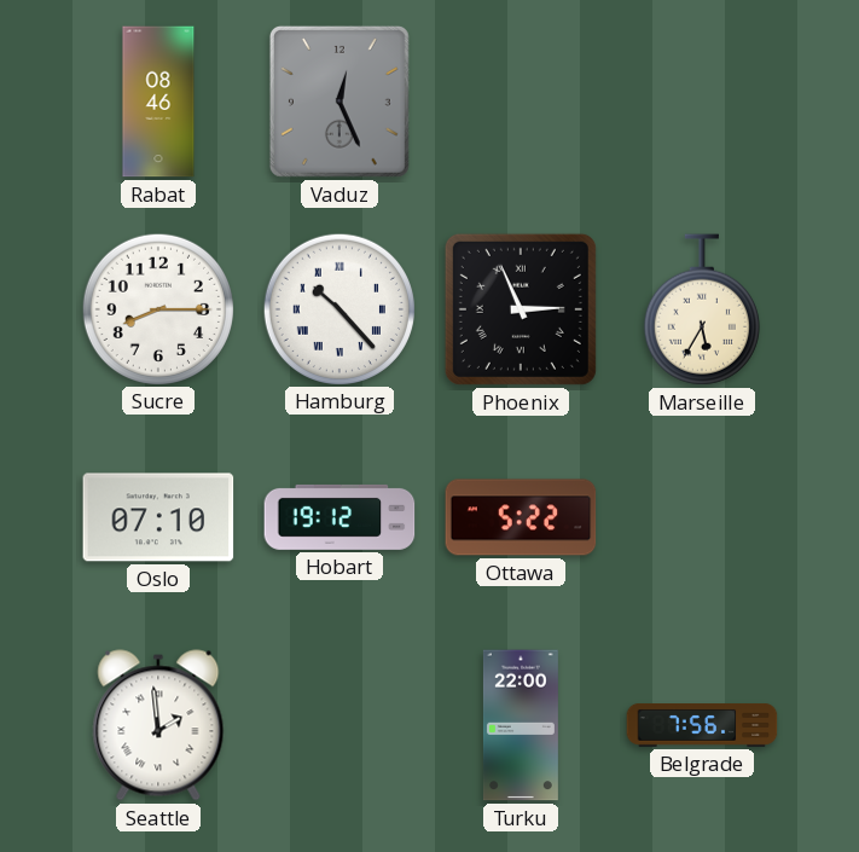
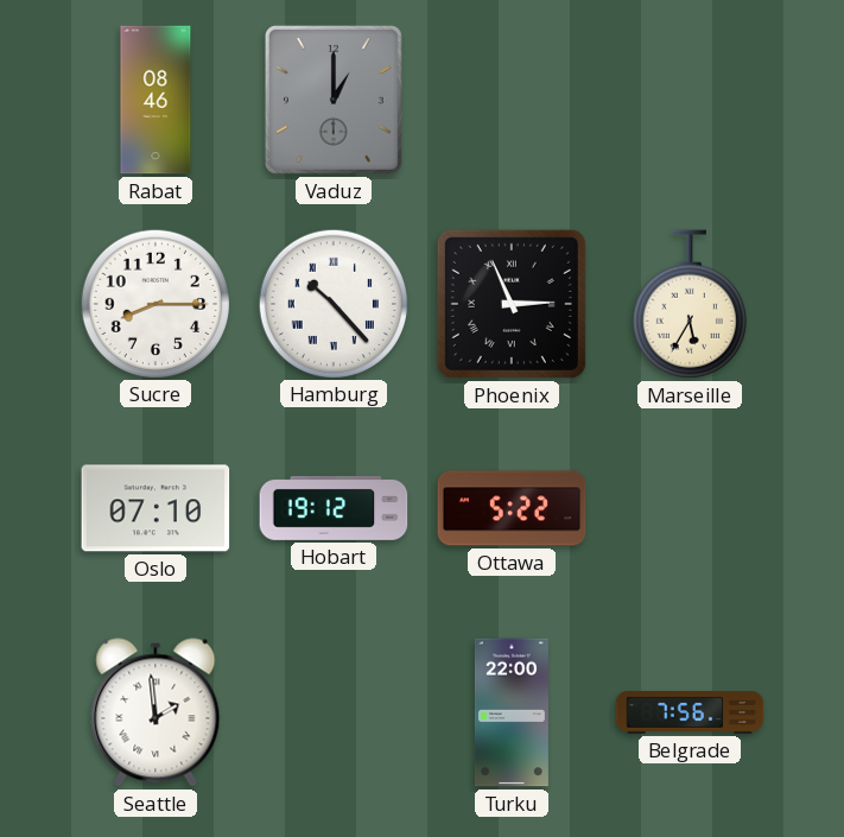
Vaduz: 12:26 -> 1:00 (334, 100)
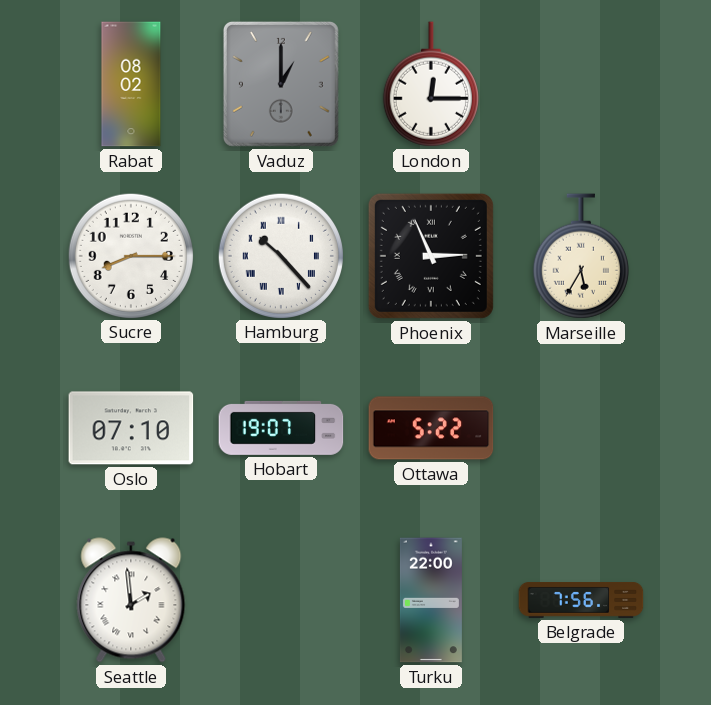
Rabat: 08:46 -> 08:02 (131, 84)
London: none -> 12:15 (431, 84)
Hobart: 19:12 -> 19:07 (281, 428)
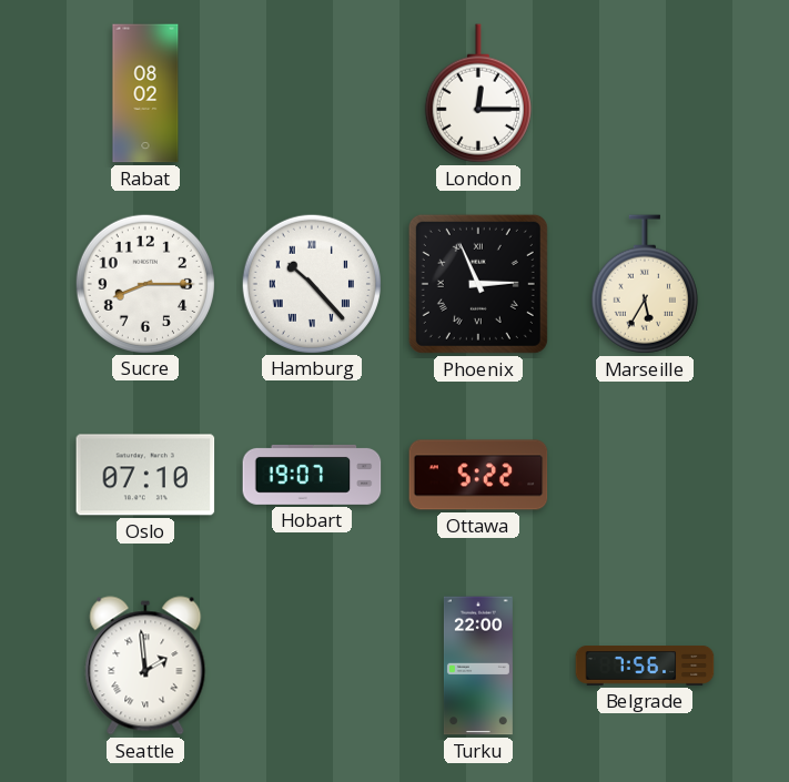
Vaduz: 1:00 -> none (281, 84)
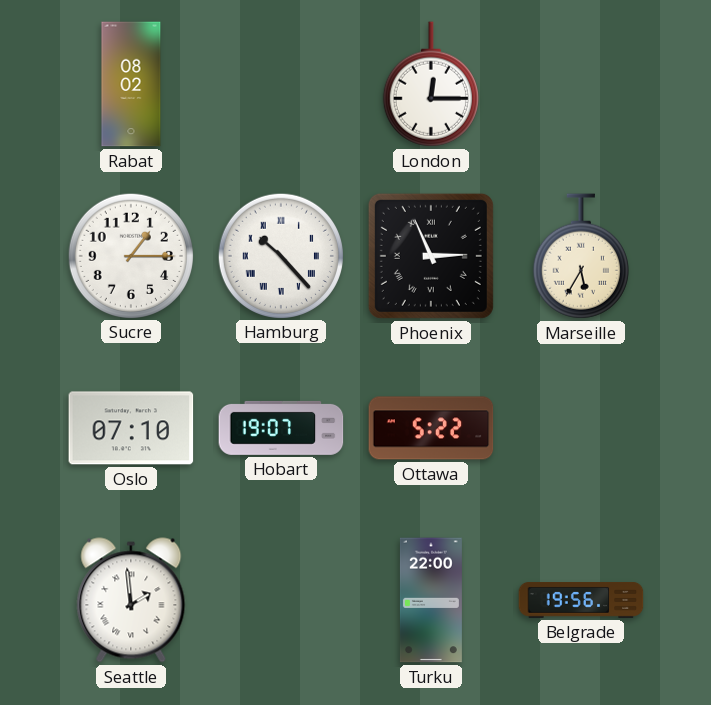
Sucre: 8:15 -> 1:15 (130, 255)
Belgrade: 7:56 -> 19:56 (581, 601)
